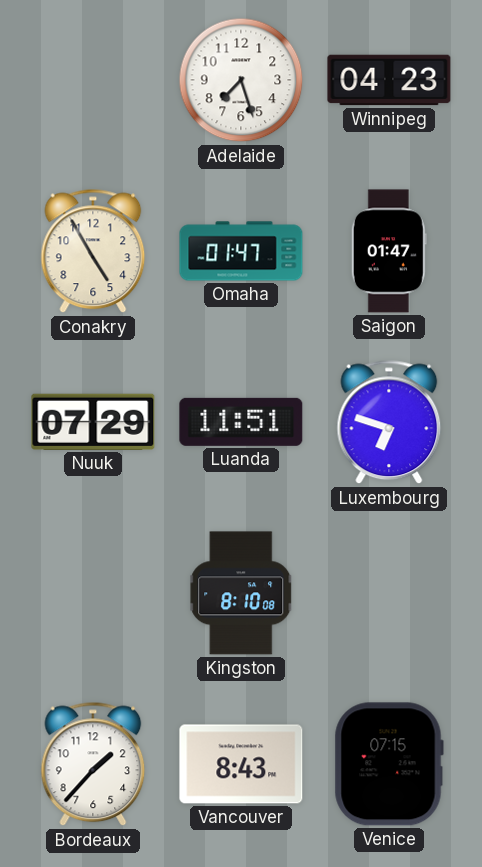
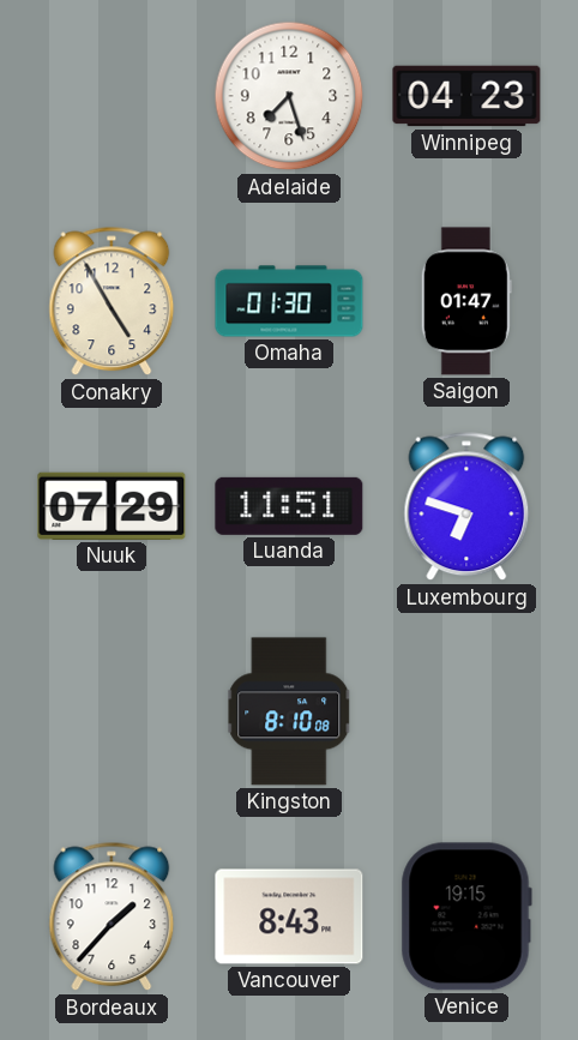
Omaha: 01:47 -> 01:30 (289, 301)
Venice: 07:15 -> 19:15 (466, 916)
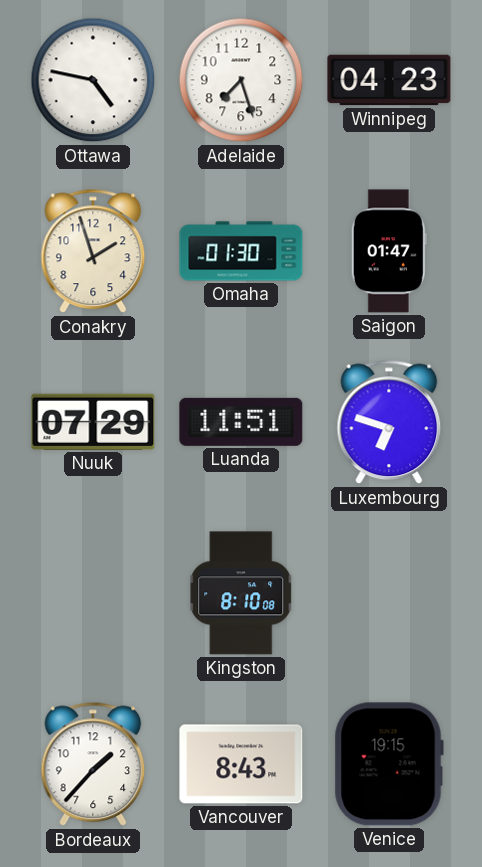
Ottawa: none -> 4:47 (93, 80)
Conakry: 4:55 -> 1:57 (93, 251)
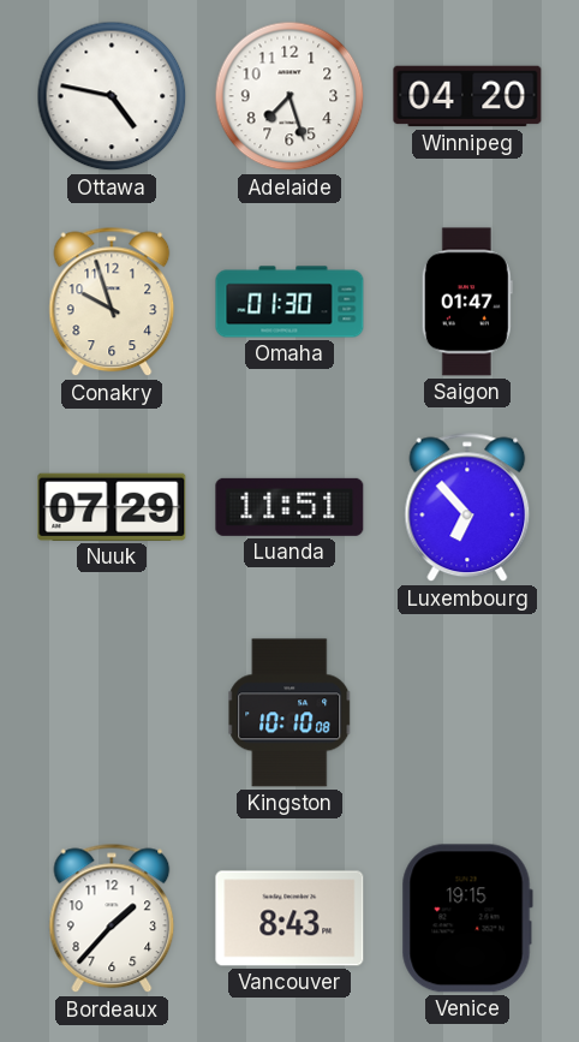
Winnipeg: 04:23 -> 04:20 (467, 96)
Conakry: 1:57 -> 9:57 (112, 302)
Luxembourg: 6:48 -> 6:53 (467, 507)
Kingston: 8:10 -> 10:10 (289, 713)
